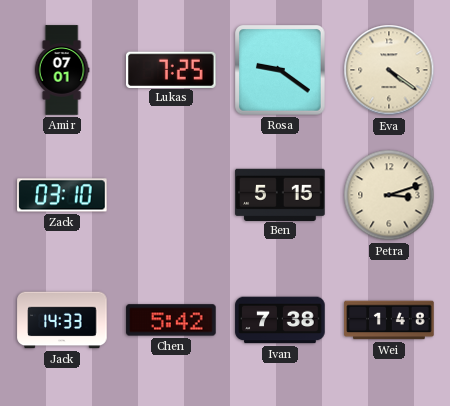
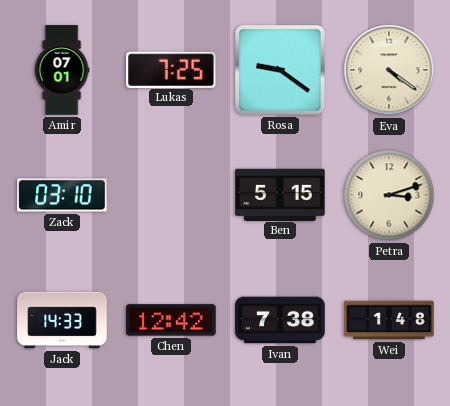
Chen: 5:42 -> 12:42 (171, 320)
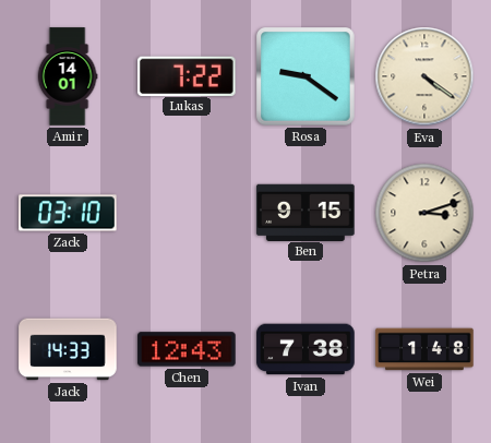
Amir: 07:01 -> 14:01 (68, 76)
Lukas: 7:25 -> 7:22 (188, 75)
Ben: 5:15 -> 9:15 (306, 212)
Chen: 12:42 -> 12:43 (187, 349)
